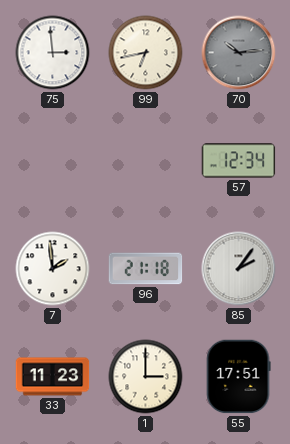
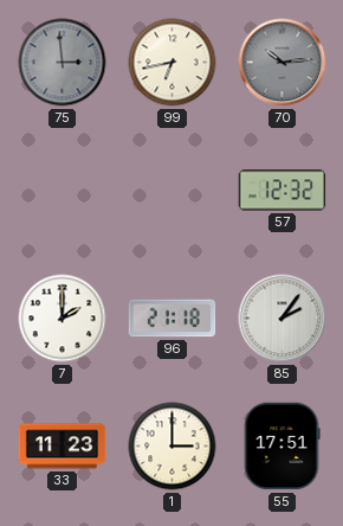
75 dial: white -> grey (63, 63)
57: 12:34 -> 12:32 (283, 191)
7: 1:59 -> 2:00 (63, 319)
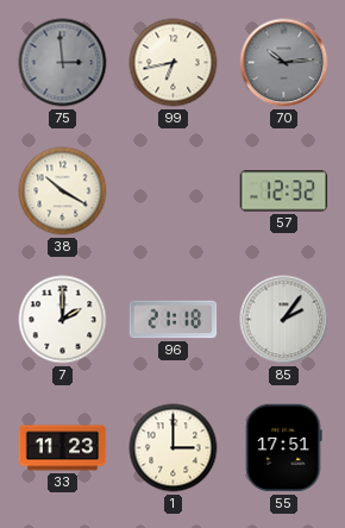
38: none -> 10:20 (63, 191)
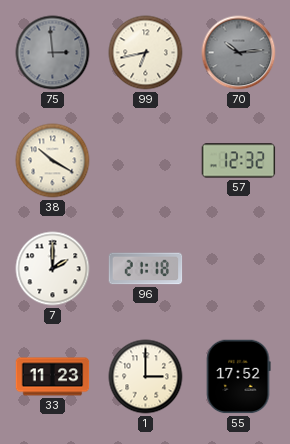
85: 2:06 -> none (284, 320)
55: 17:51 -> 17:52 (238, 377)
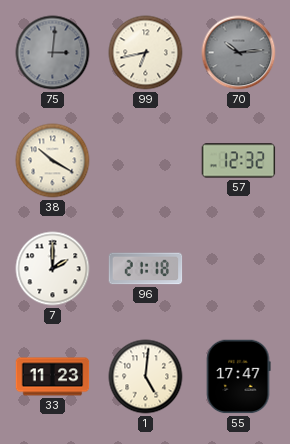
75: 2:59 -> 3:01 (53, 53)
1: 3:00 -> 5:01 (146, 377)
55: 17:52 -> 17:47 (238, 377)
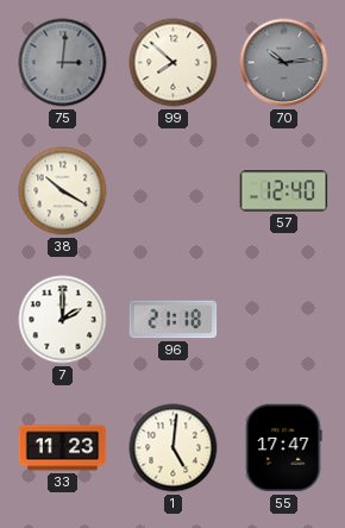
99: 6:43 -> 7:52 (174, 63)
57: 12:32 -> 12:40 (284, 191)
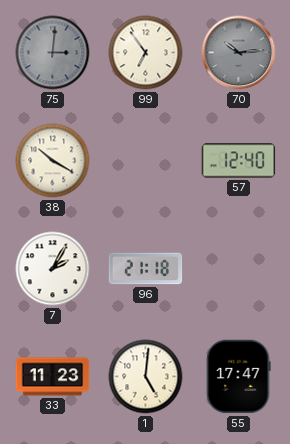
99: 7:52 -> 6:54 (146, 53)
7: 2:00 -> 2:05 (53, 269)
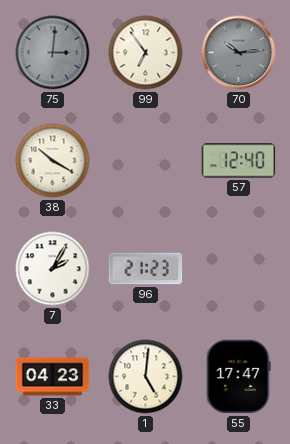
96: 21:18 -> 21:23 (146, 269)
33: 11:23 -> 04:23 (53, 377)
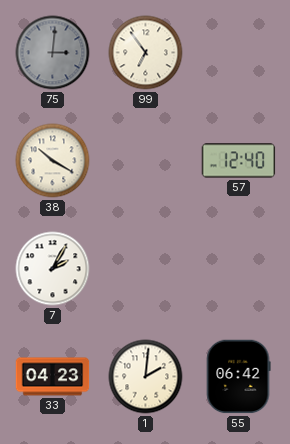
70: 10:14 -> none (239, 53)
96: 21:23 -> none (146, 269)
1: 5:01 -> 2:01 (146, 377)
55: 17:47 -> 06:42 (238, 377)
